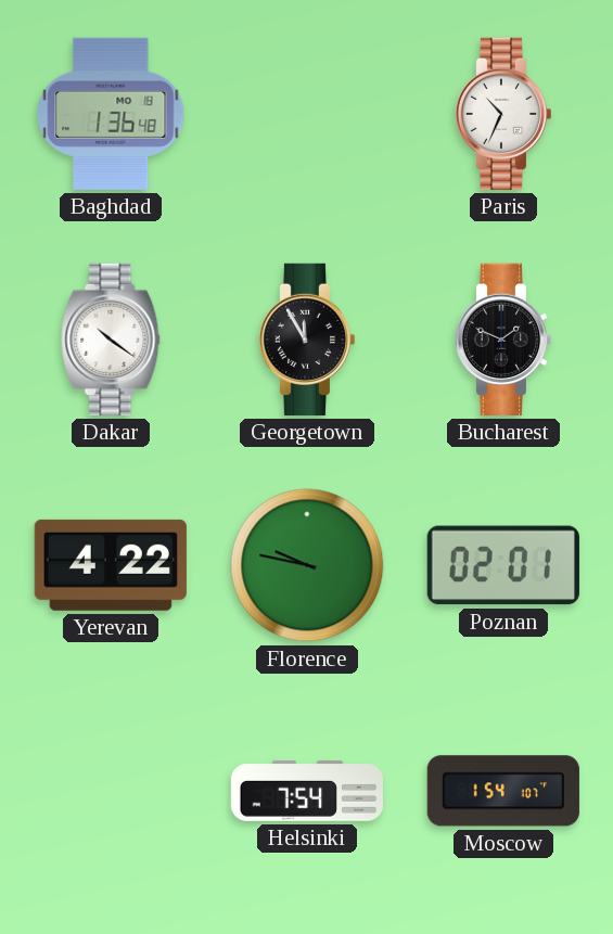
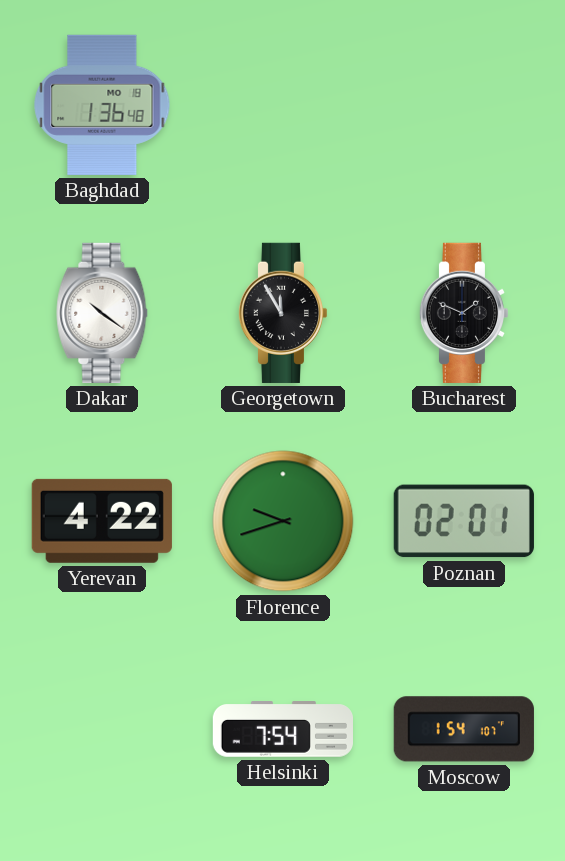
Paris: 10:34 -> none (503, 114)
Florence: 9:47 -> 9:42 (283, 521)
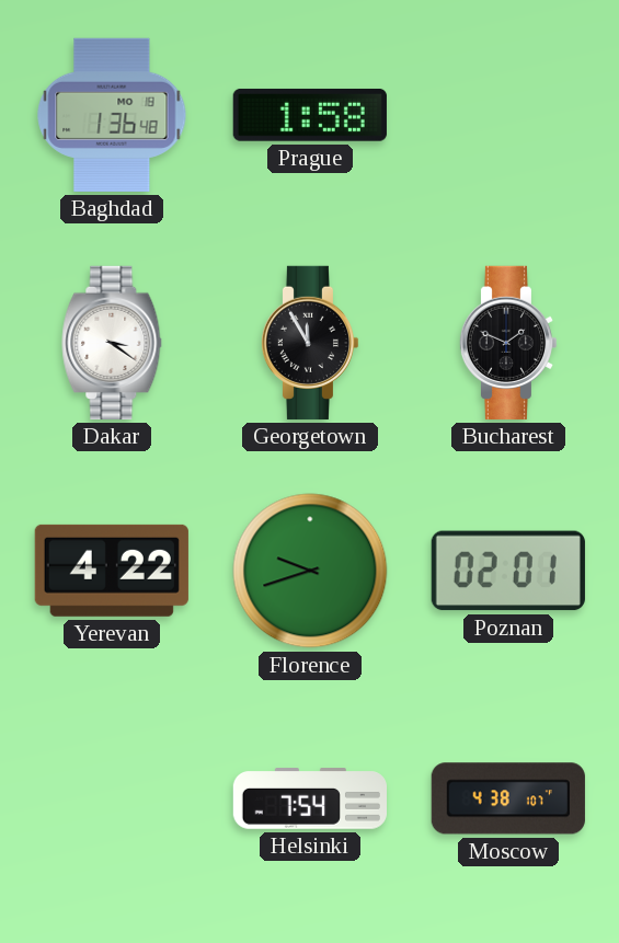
Prague: none -> 1:58 (310, 115)
Dakar: 10:21 -> 3:21 (112, 343)
Moscow: 1:54 -> 4:38 (508, 798)
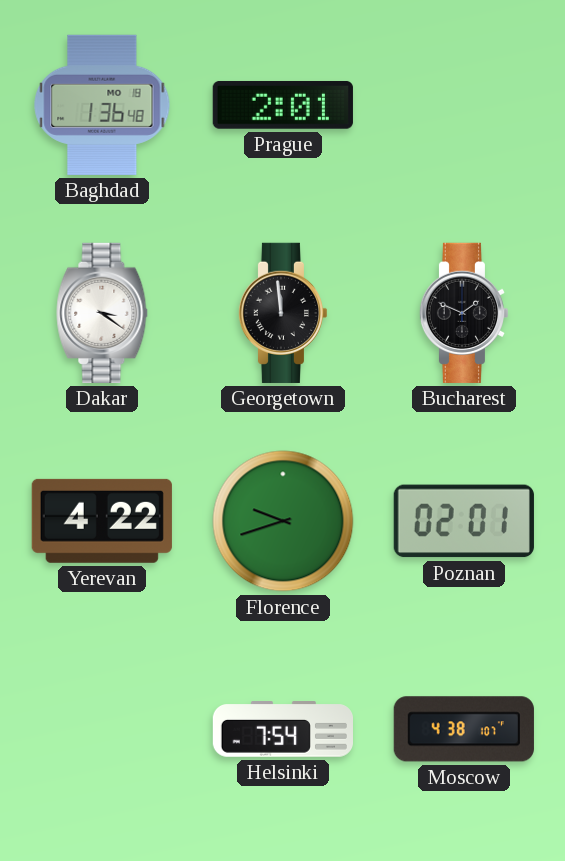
Prague: 1:58 -> 2:01 (283, 105)
Georgetown: 11:55 -> 11:59 (283, 313)
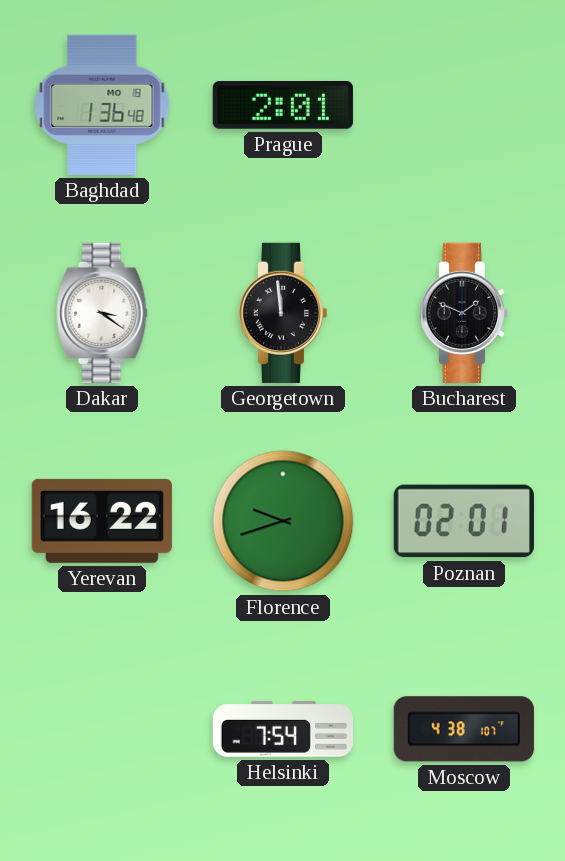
Yerevan: 4:22 -> 16:22 (102, 521)
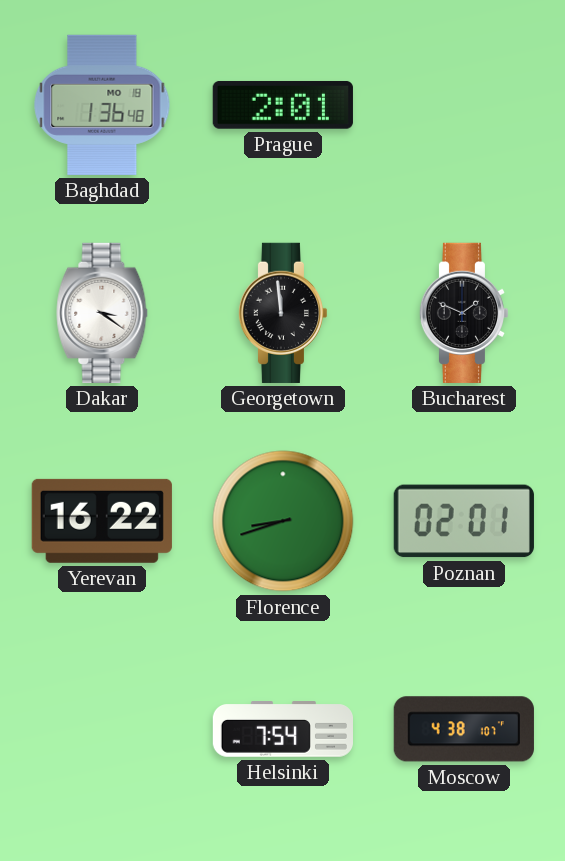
Florence: 9:42 -> 8:42 (283, 521)
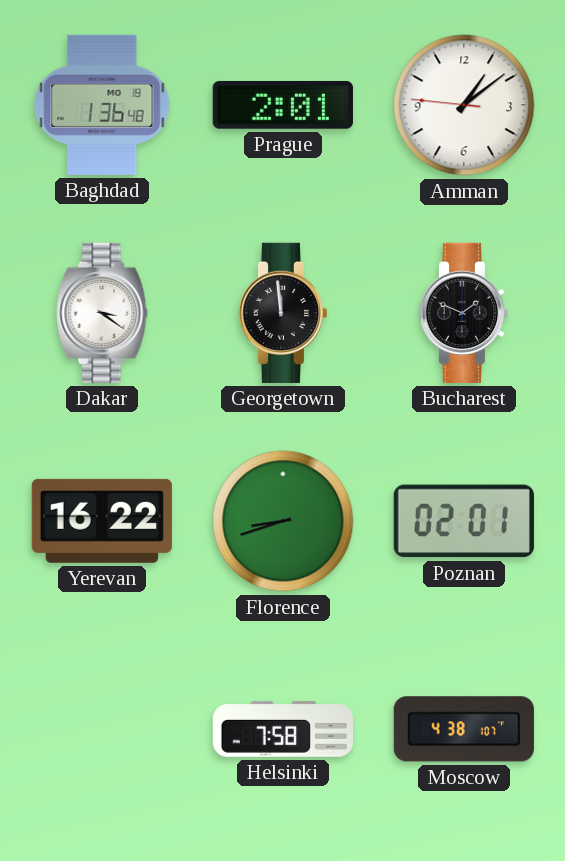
Amman: none -> 1:08 (464, 105)
Helsinki: 7:54 -> 7:58 (282, 729)
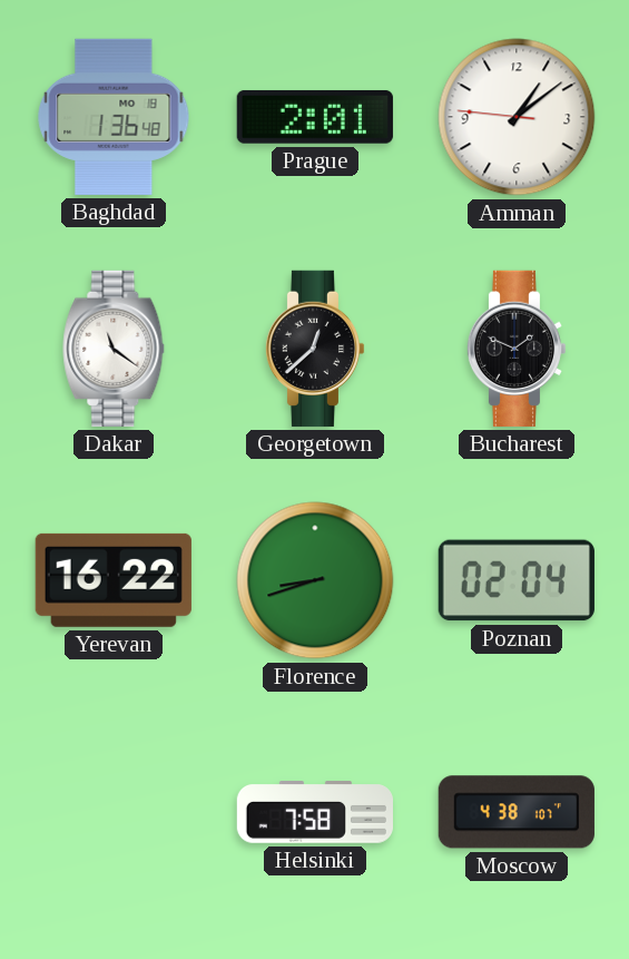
Dakar: 3:21 -> 11:21 (114, 349)
Georgetown: 11:59 -> 12:38 (315, 349)
Poznan: 02:01 -> 02:04 (517, 580)
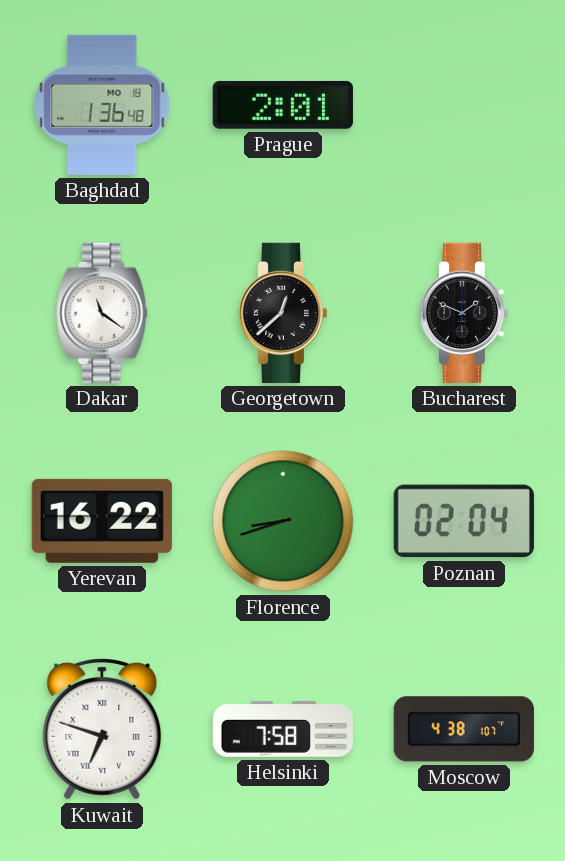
Amman: 1:08 -> none (517, 117)
Kuwait: none -> 6:48 (102, 730)
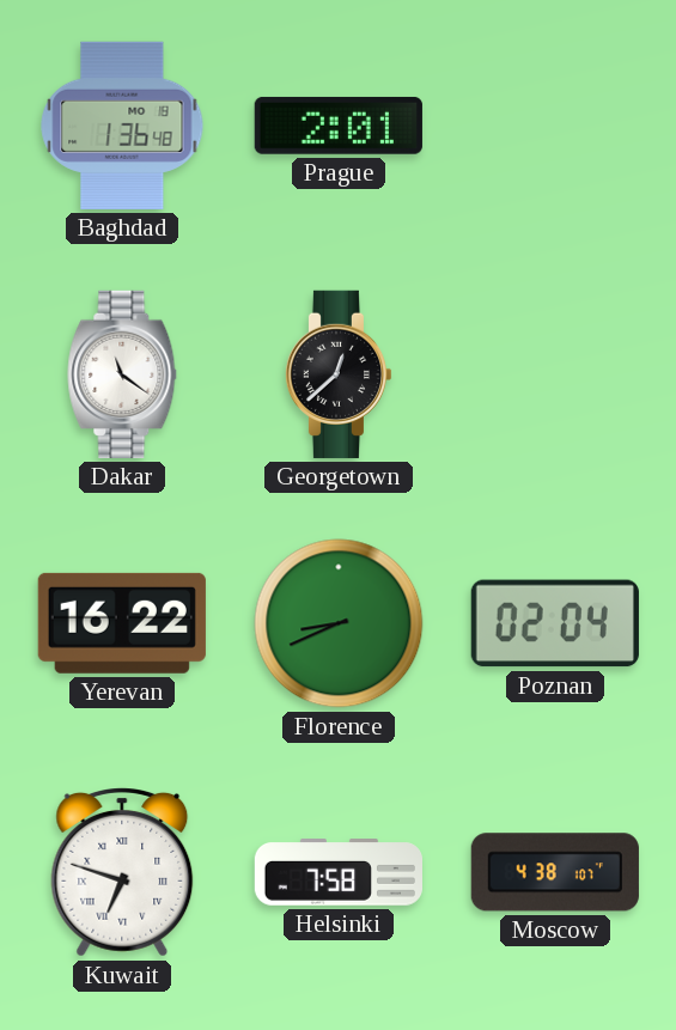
Bucharest: 1:49 -> none (464, 313)
Florence: 8:42 -> 8:41 (339, 623)
